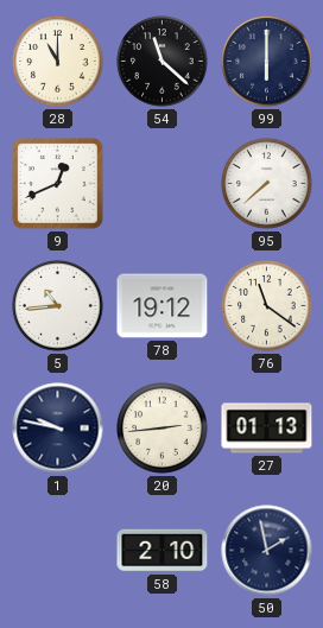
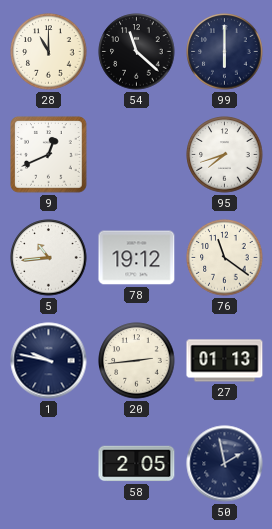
95: 7:38 -> 7:42 (225, 155)
58: 2:10 -> 2:05 (137, 464)
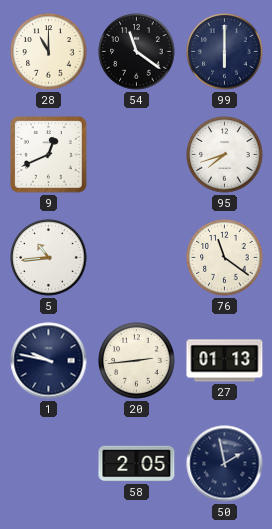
54: 11:22 -> 11:21 (137, 52)
78: 19:12 -> none (137, 258)
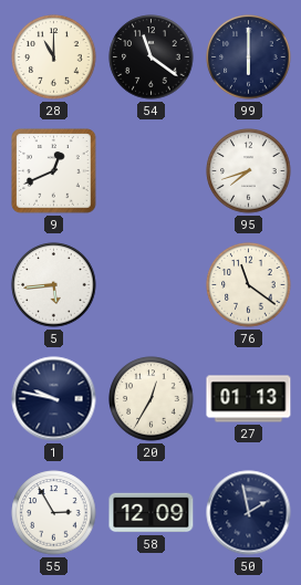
5: 10:44 -> 5:44 (54, 285)
20: 2:44 -> 12:35 (152, 399)
55: none -> 2:55 (54, 513)
58: 2:05 -> 12:09 (152, 513)
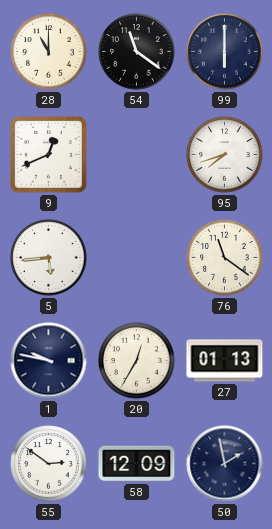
55: 2:55 -> 2:51 (49, 464)
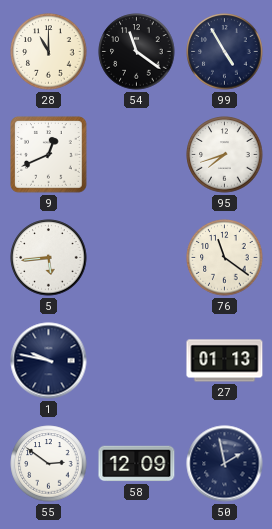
99: 6:00 -> 4:55 (225, 52)
20: 12:35 -> none (137, 361)
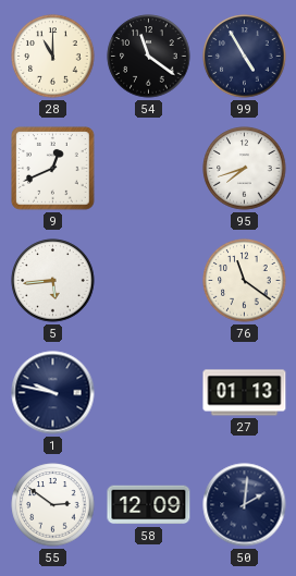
50: 1:58 -> 2:01 (245, 505)
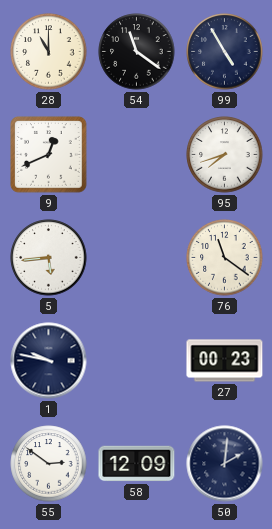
27: 01:13 -> 00:23 (225, 361)
